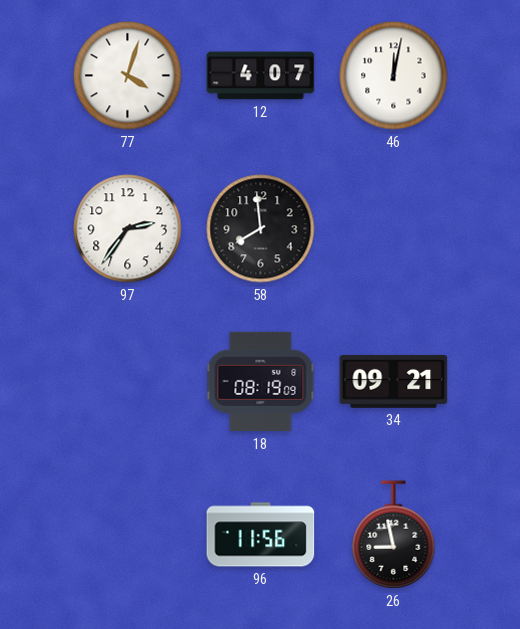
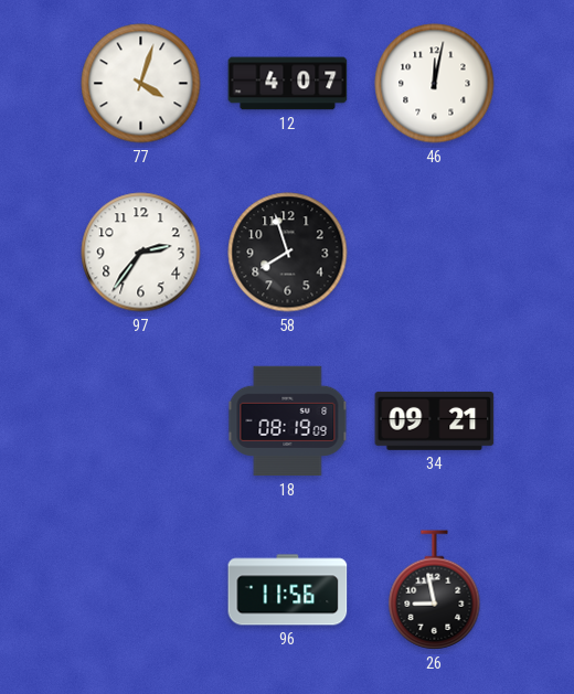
58: 7:59 -> 7:57 (288, 253)
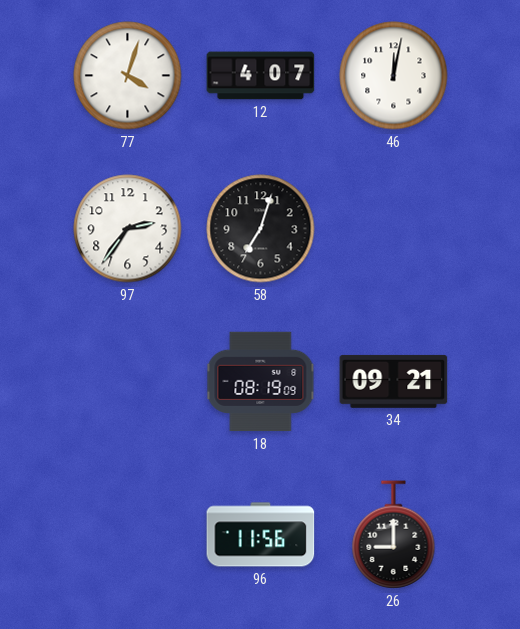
58: 7:57 -> 7:03 (261, 229)
26: 8:58 -> 9:00 (394, 535)
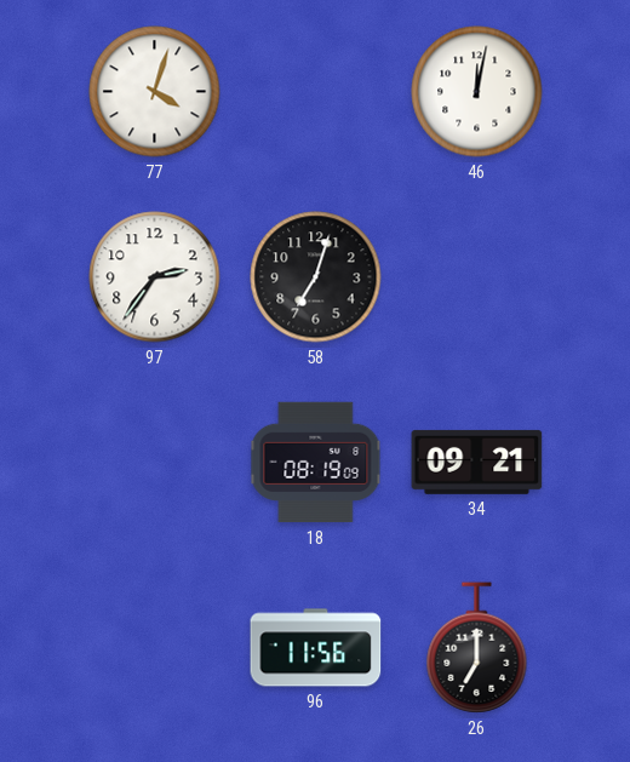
12: 4:07 -> none (261, 76)
26: 9:00 -> 7:00 (477, 648)
